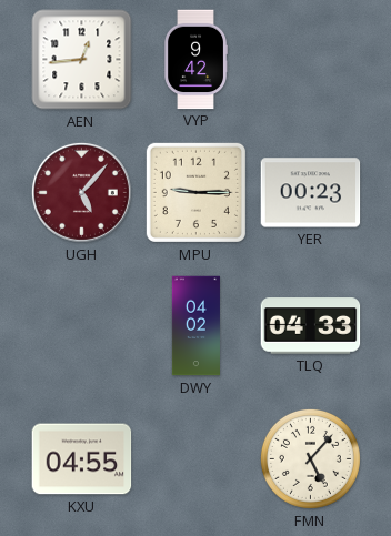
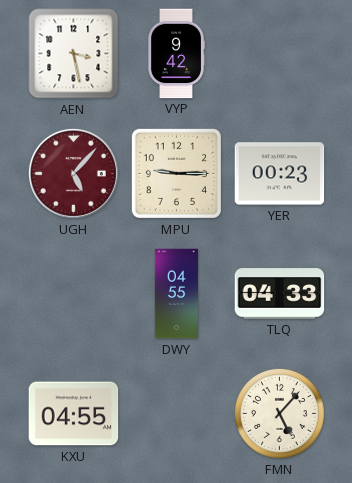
AEN: 12:44 -> 3:28 (74, 54)
DWY: 04:02 -> 04:55 (176, 294)
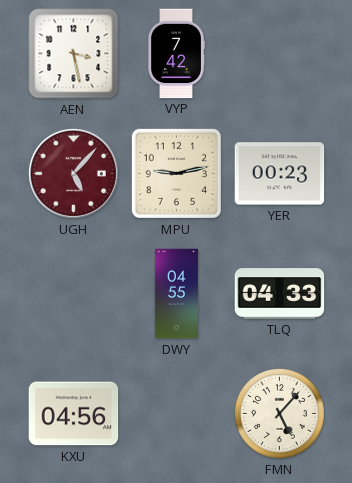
VYP: 9:42 -> 7:42 (176, 54)
MPU: 9:15 -> 9:13 (176, 173)
KXU: 04:55 -> 04:56 (74, 414)
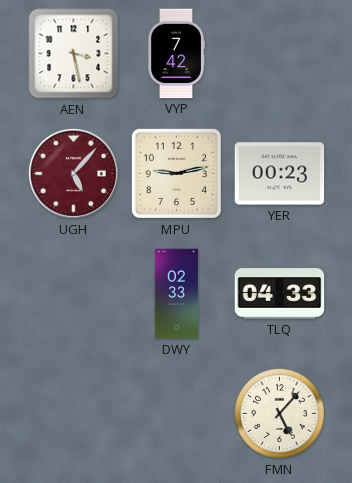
DWY: 04:55 -> 02:33 (176, 294)
KXU: 04:56 -> none (74, 414)
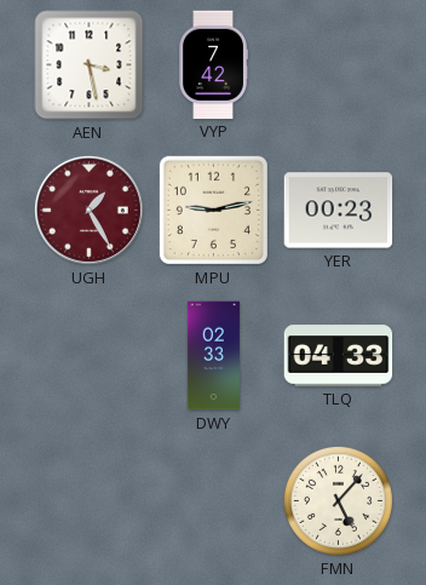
UGH: 5:07 -> 1:25 (88, 210)
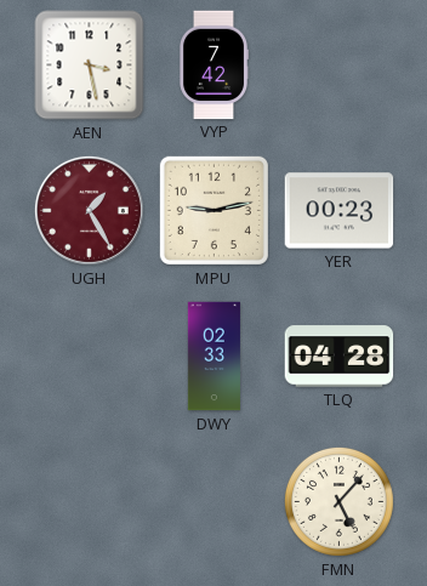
TLQ: 04:33 -> 04:28 (340, 357)
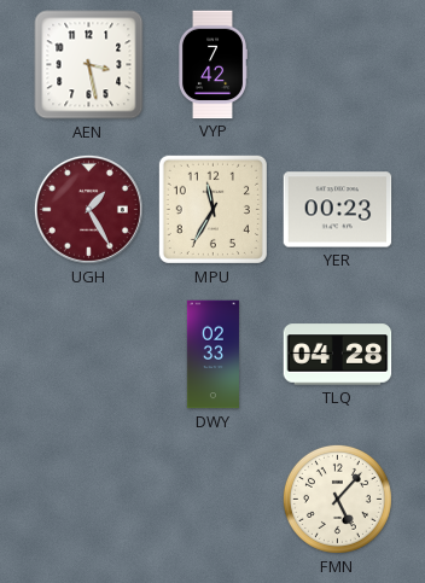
MPU: 9:13 -> 11:35 (212, 209)
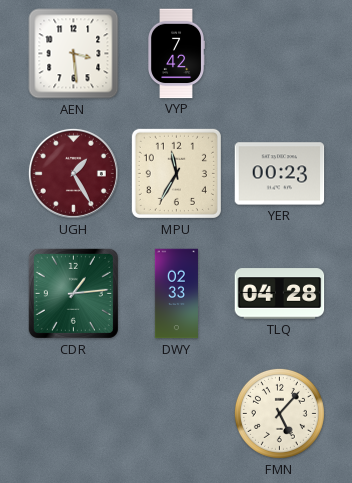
AEN: 3:28 -> 3:29 (74, 54)
CDR: none -> 1:14 (73, 293)
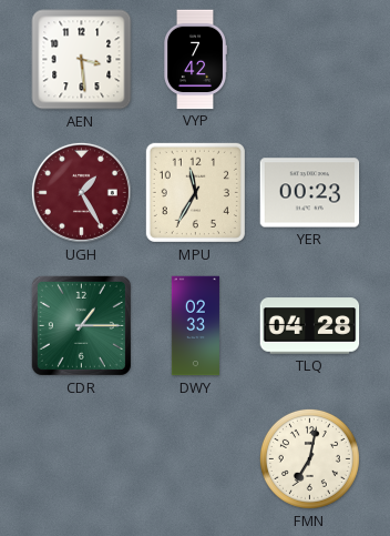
CDR: 1:14 -> 1:15 (81, 325)
FMN: 5:07 -> 7:02 (309, 458)
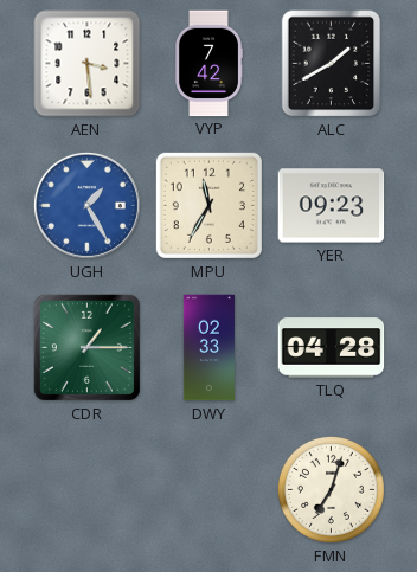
ALC: none -> 1:40 (332, 64)
UGH dial: burgundy -> blue (86, 205)
YER: 00:23 -> 09:23 (332, 206)
FMN: 7:02 -> 7:03 (331, 489)
